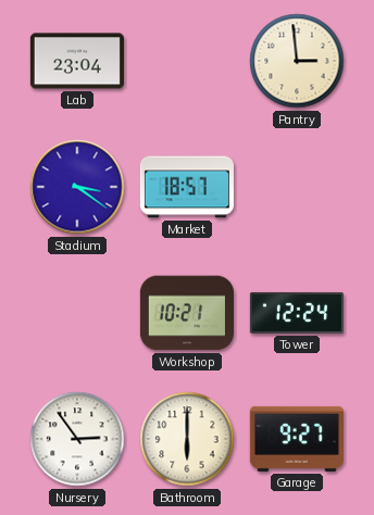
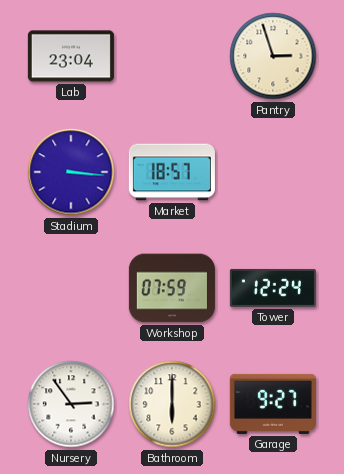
Pantry: 2:59 -> 2:57 (273, 56)
Stadium: 3:21 -> 3:16 (71, 172)
Workshop: 10:21 -> 07:59 (172, 288)
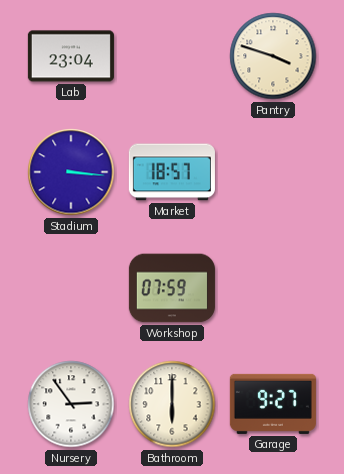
Pantry: 2:57 -> 3:48 (273, 56)
Tower: 12:24 -> none (273, 288)
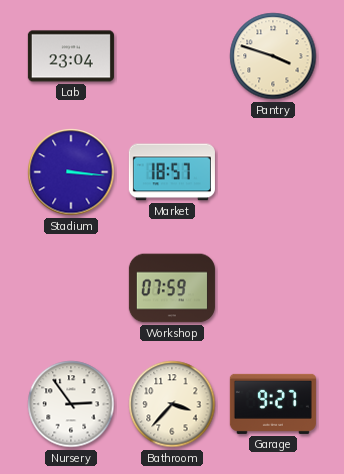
Bathroom: 6:00 -> 3:37 (172, 404)
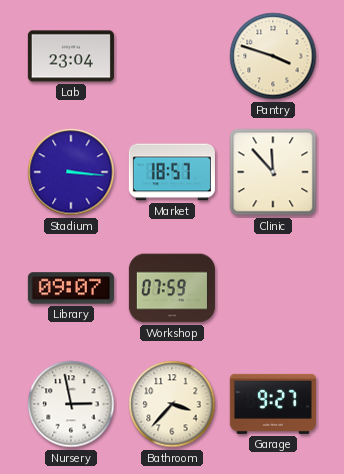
Clinic: none -> 11:53 (273, 172)
Library: none -> 09:07 (71, 288)
Nursery: 2:54 -> 2:58 (71, 404)
